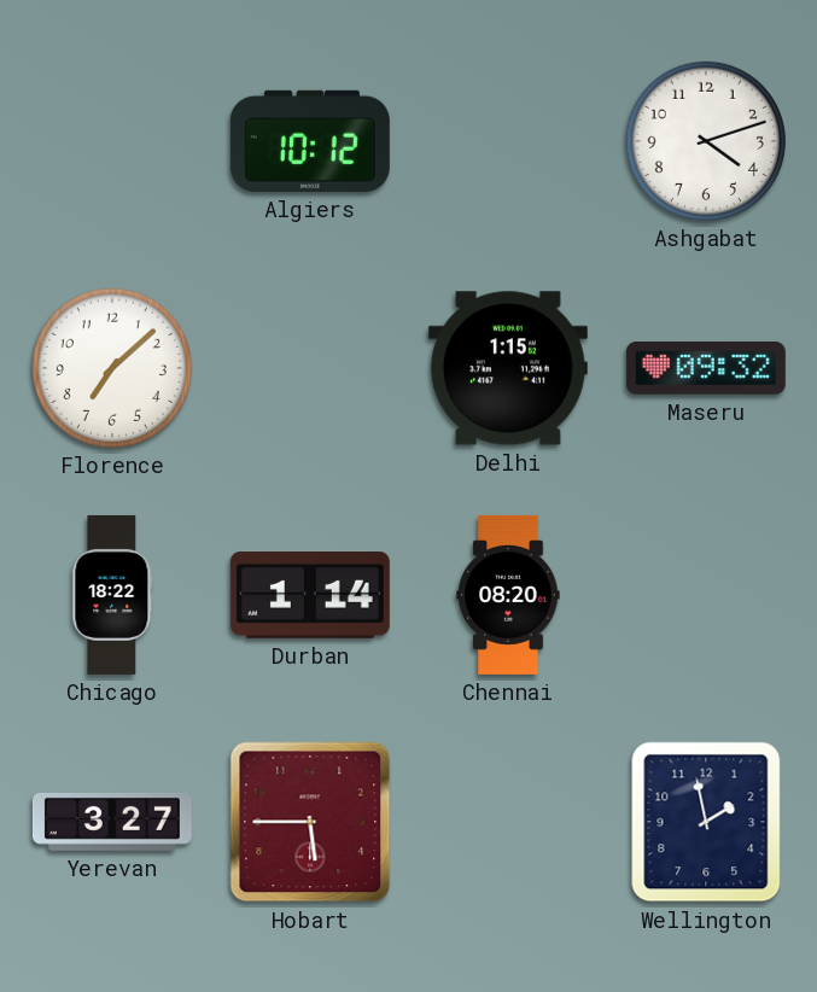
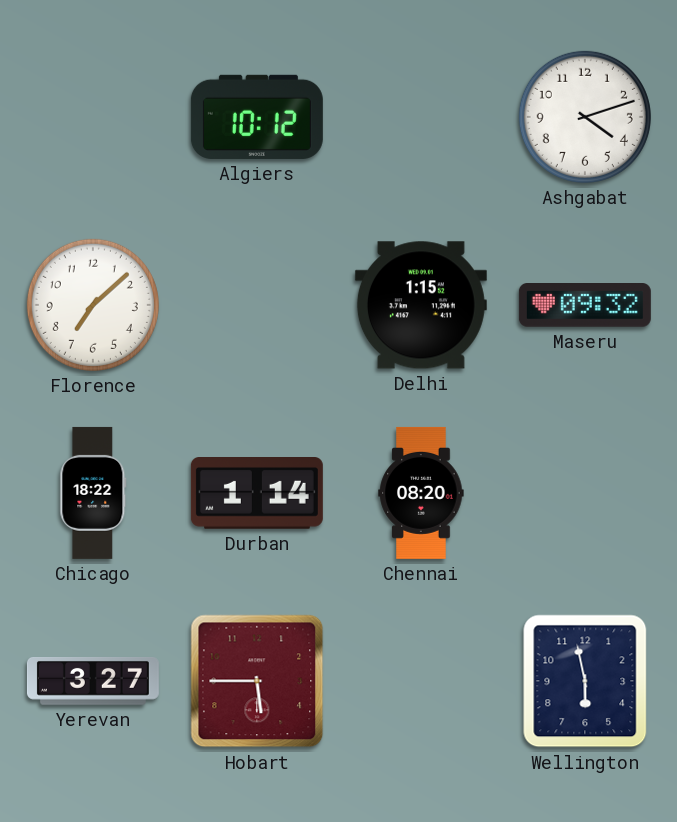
Wellington: 1:58 -> 5:58 (585, 681)
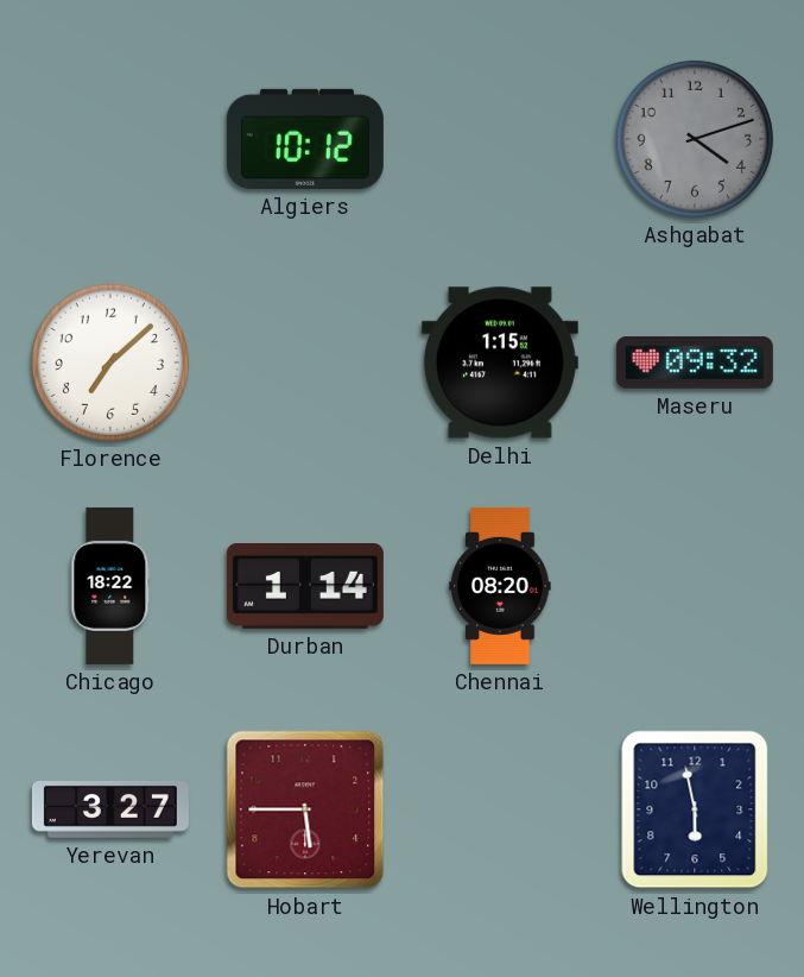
Ashgabat dial: white -> grey (695, 139)
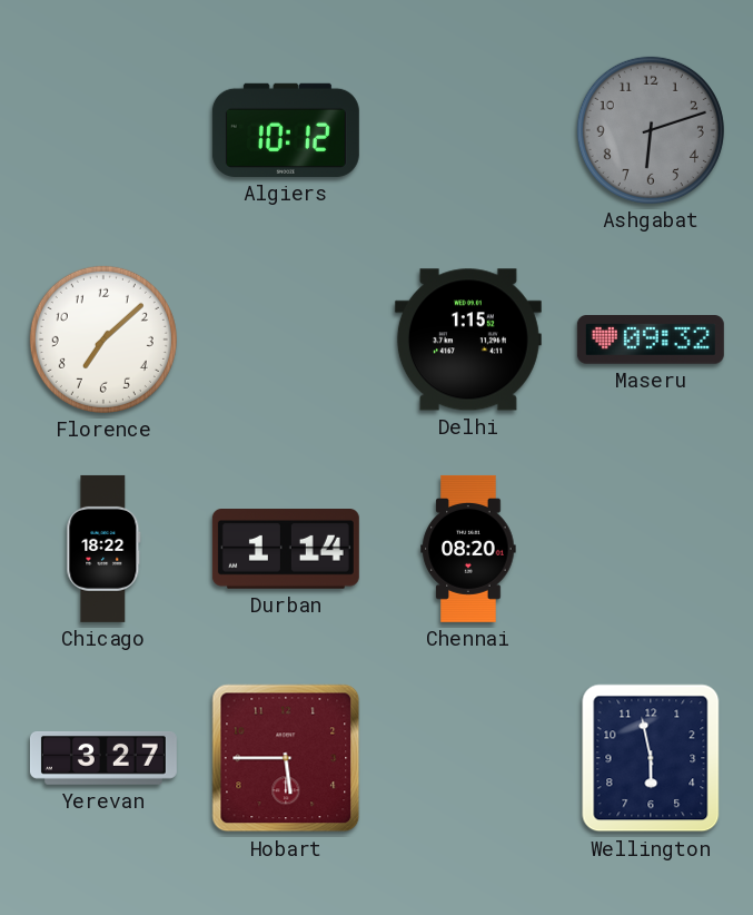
Ashgabat: 4:12 -> 6:12 (651, 130)
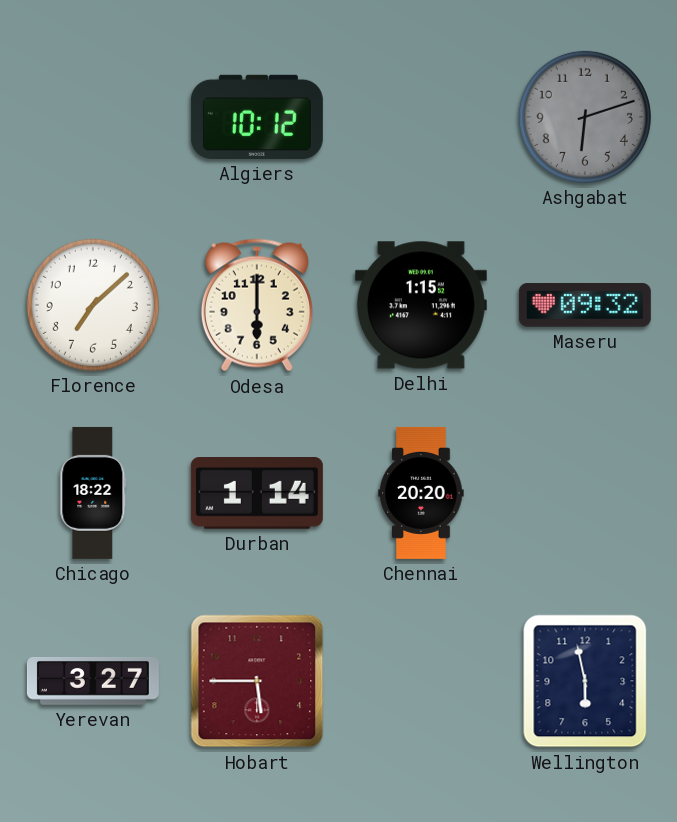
Odesa: none -> 6:00 (257, 305)
Chennai: 08:20 -> 20:20 (421, 493)
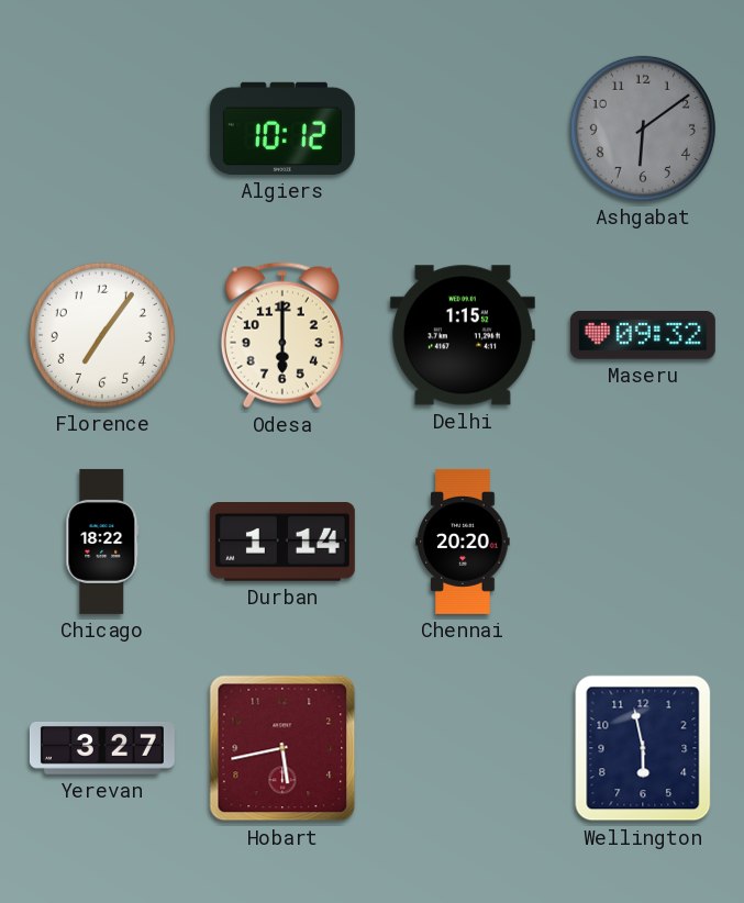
Ashgabat: 6:12 -> 6:09 (643, 129)
Florence: 7:08 -> 7:06 (102, 335)
Hobart: 5:45 -> 5:43 (282, 748)
